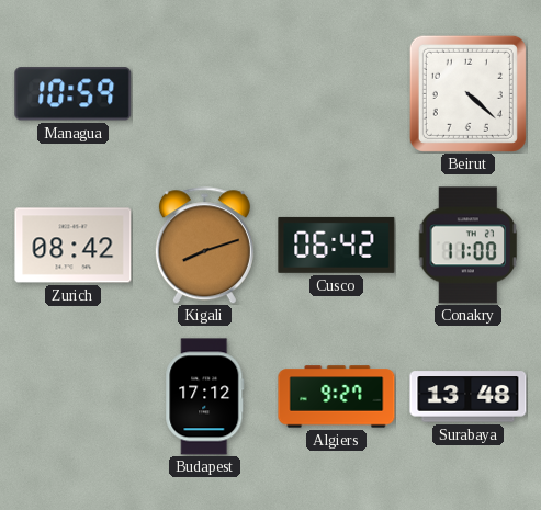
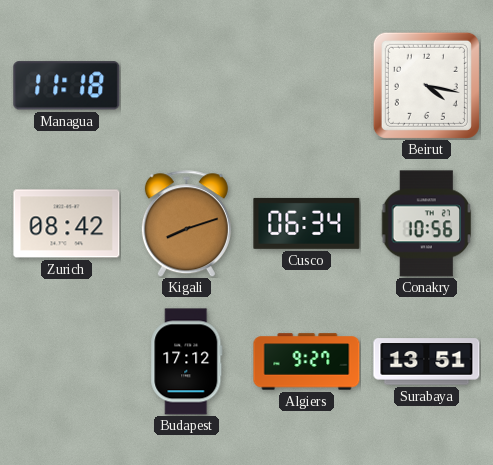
Managua: 10:59 -> 11:18 (67, 86)
Beirut: 4:22 -> 4:17 (426, 85)
Cusco: 06:42 -> 06:34 (307, 223)
Conakry: 11:00 -> 10:56 (427, 224)
Surabaya: 13:48 -> 13:51 (427, 362)
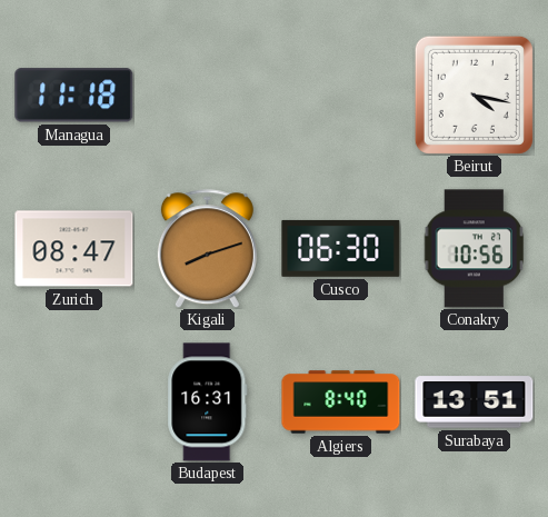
Zurich: 08:42 -> 08:47 (74, 249)
Cusco: 06:34 -> 06:30 (341, 248)
Budapest: 17:12 -> 16:31 (208, 402)
Algiers: 9:27 -> 8:40 (341, 402)
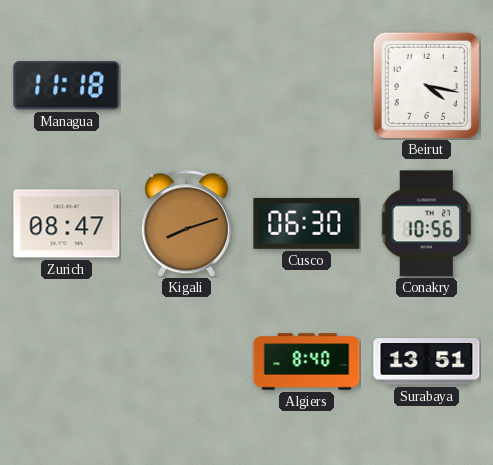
Budapest: 16:31 -> none (208, 402)
